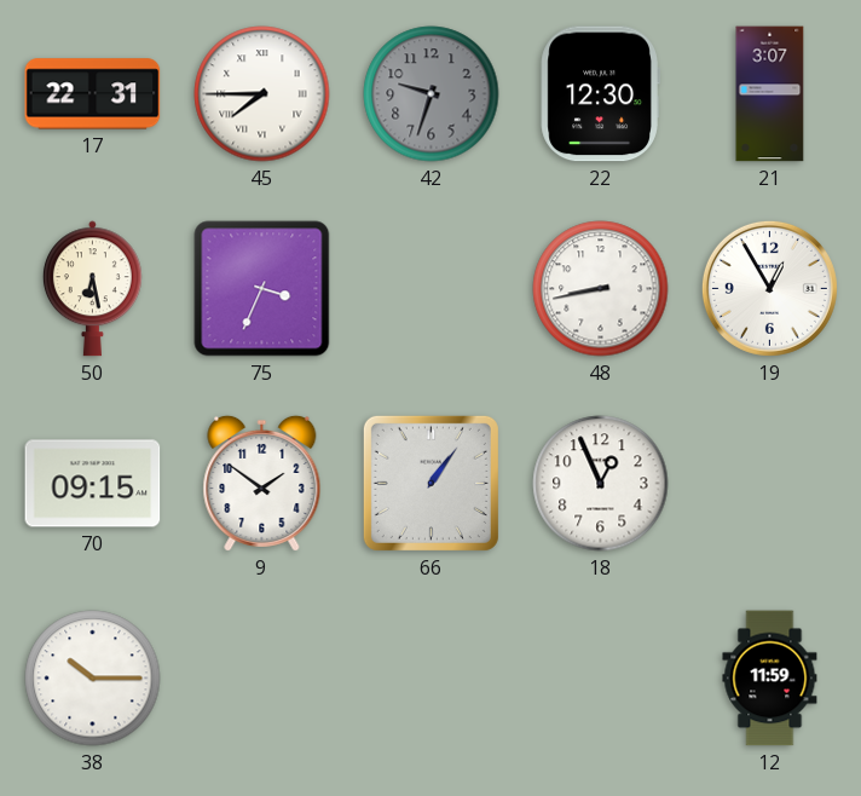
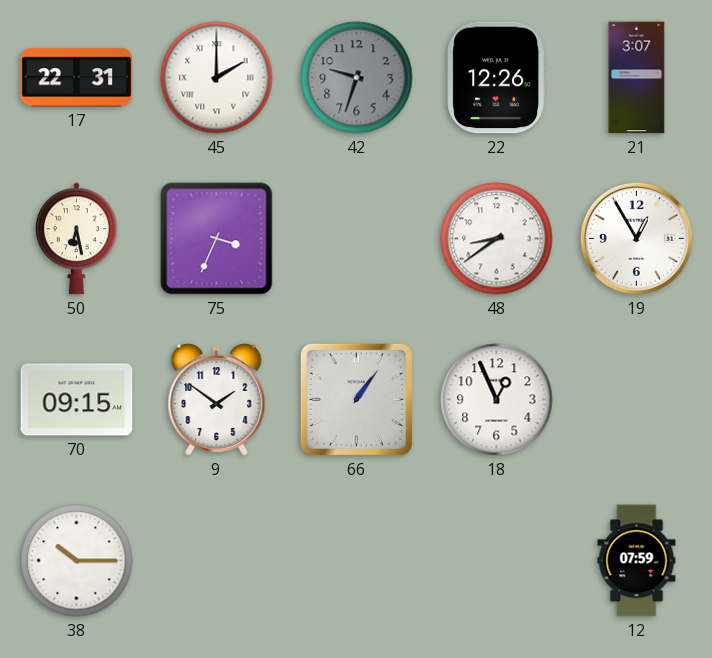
45: 7:45 -> 2:00 (217, 78)
22: 12:30 -> 12:26 (496, 78)
48: 8:43 -> 8:39 (497, 239)
12: 11:59 -> 07:59 (637, 561)
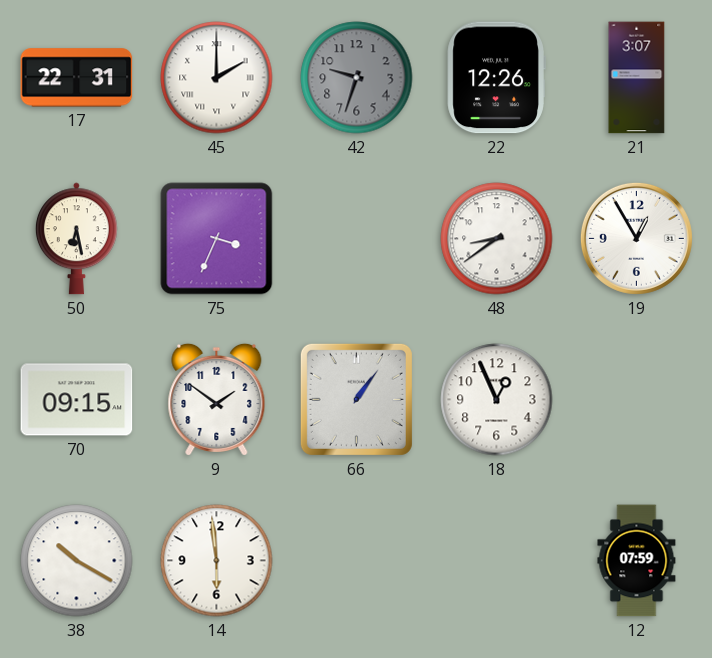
38: 10:15 -> 10:20 (77, 561)
14: none -> 5:59 (217, 561)
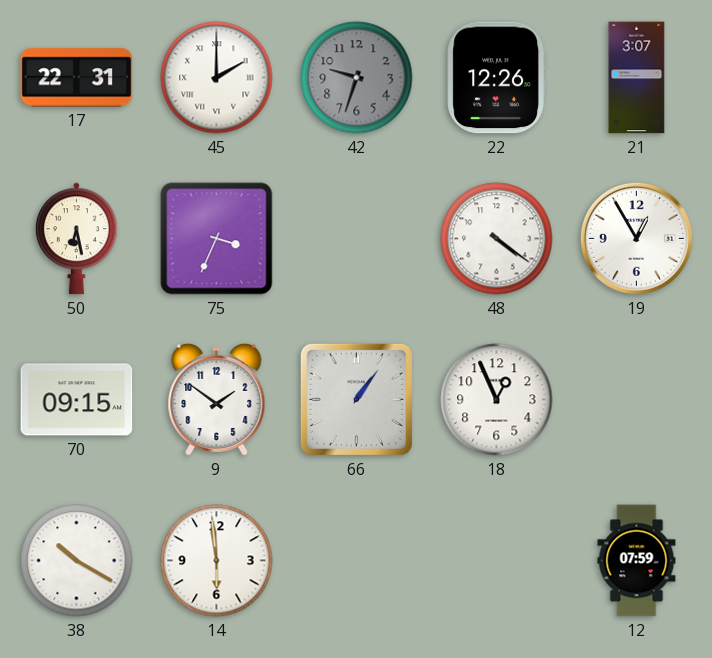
48: 8:39 -> 4:21 (497, 239)
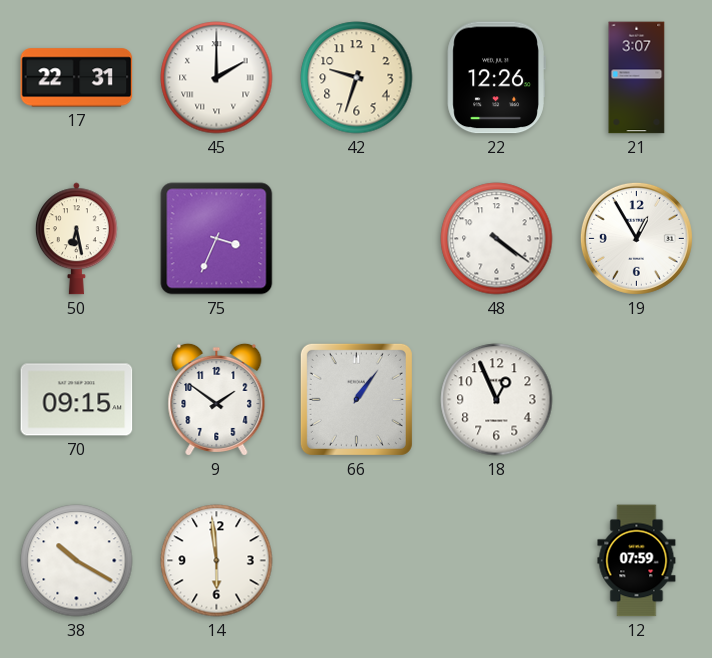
42 dial: grey -> cream (357, 78)
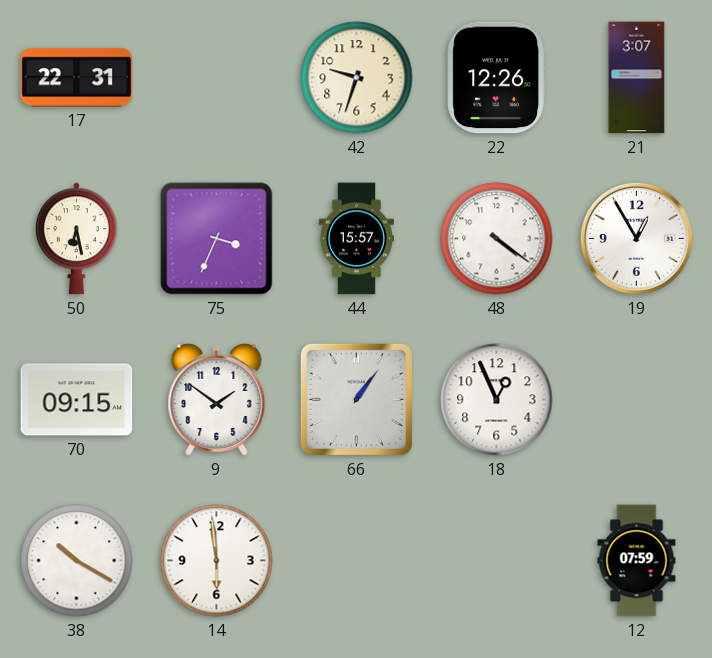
45: 2:00 -> none (217, 78)
44: none -> 15:57 (356, 239)
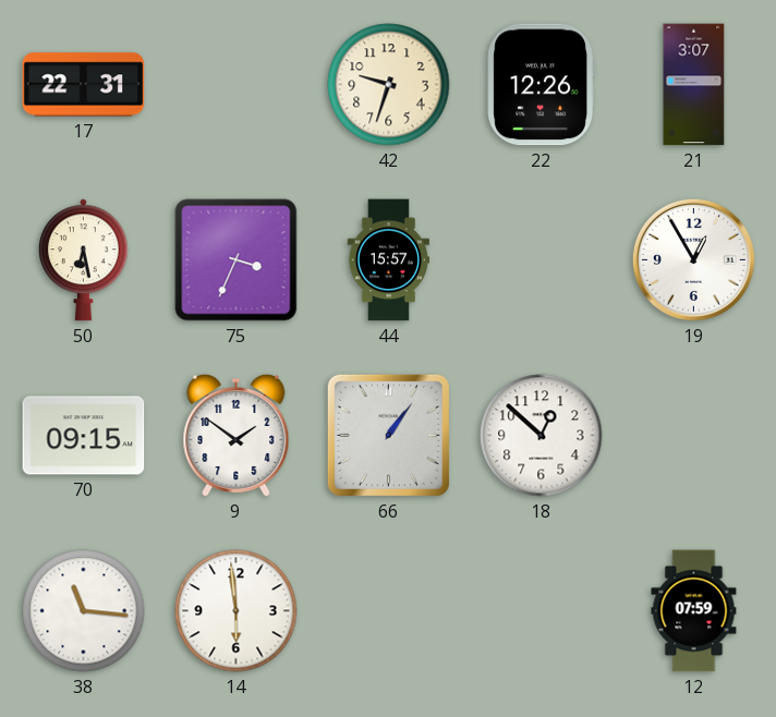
48: 4:21 -> none (497, 239)
18: 12:56 -> 12:52 (542, 436)
38: 10:20 -> 11:16 (84, 611)
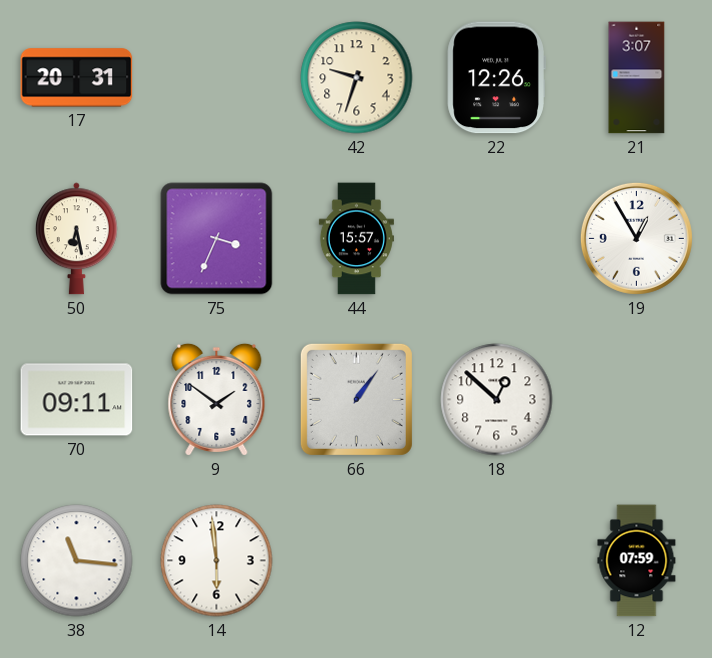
17: 22:31 -> 20:31 (77, 78)
70: 09:15 -> 09:11 (77, 400)
